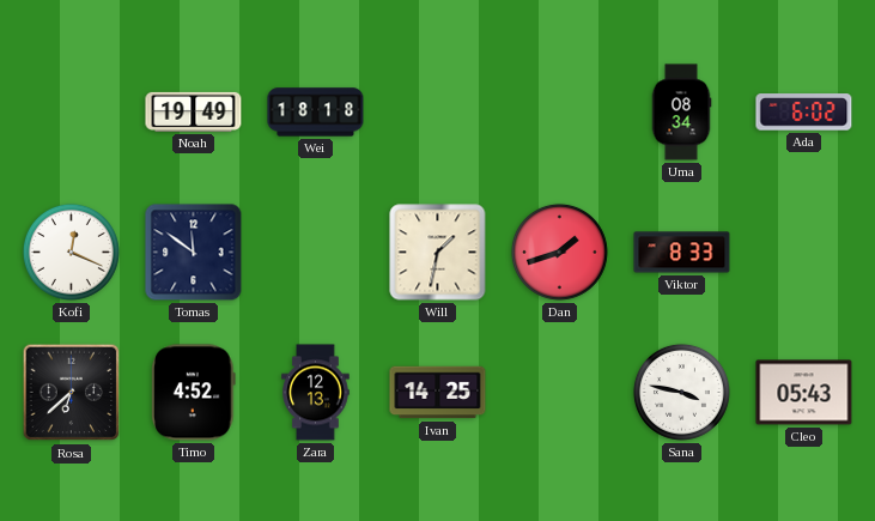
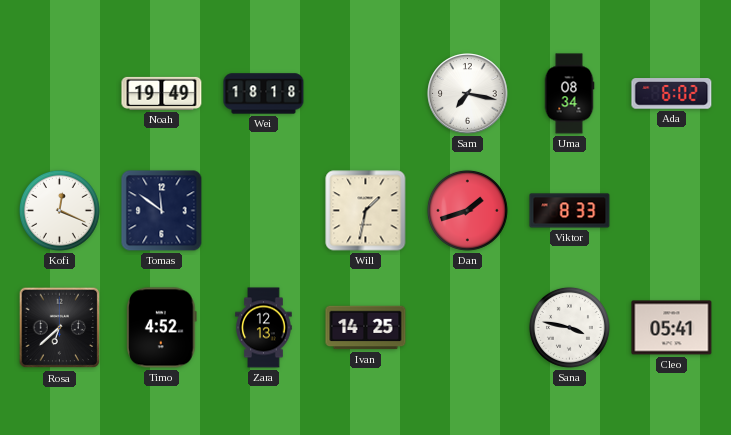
Sam: none -> 7:17 (468, 94)
Cleo: 05:43 -> 05:41 (672, 328)
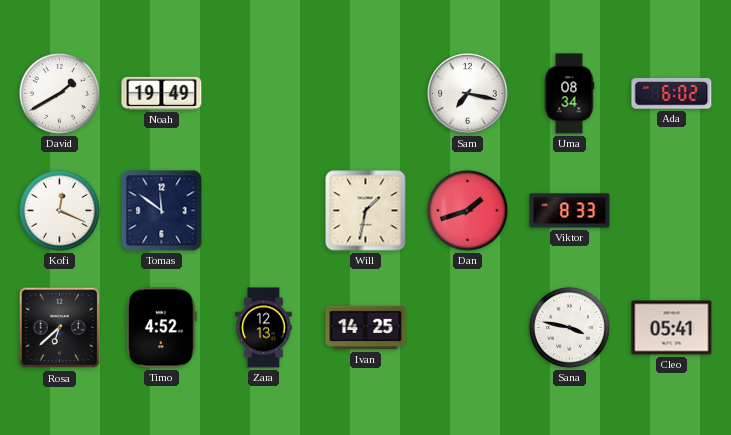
David: none -> 1:40 (59, 93)
Wei: 18:18 -> none (264, 94)
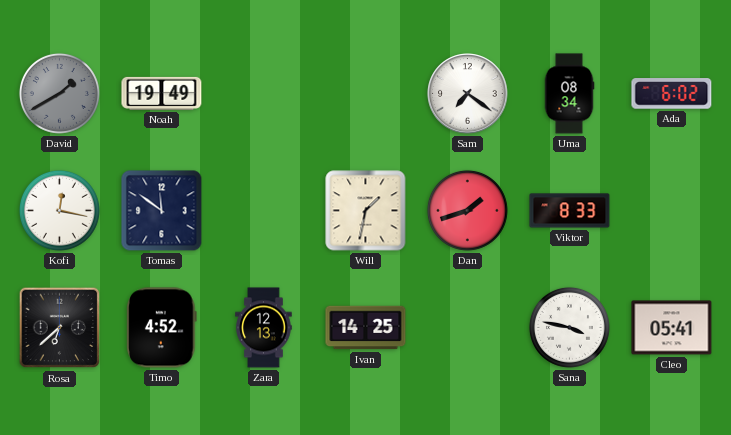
David dial: white -> grey (59, 93)
Sam: 7:17 -> 7:21 (468, 94)
Kofi: 12:19 -> 12:17 (59, 210)
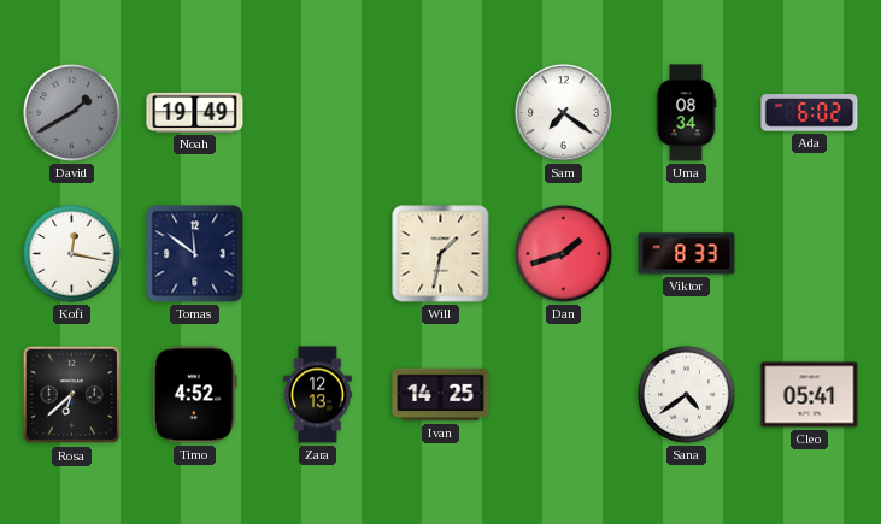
Sana: 3:47 -> 4:39 (686, 394)
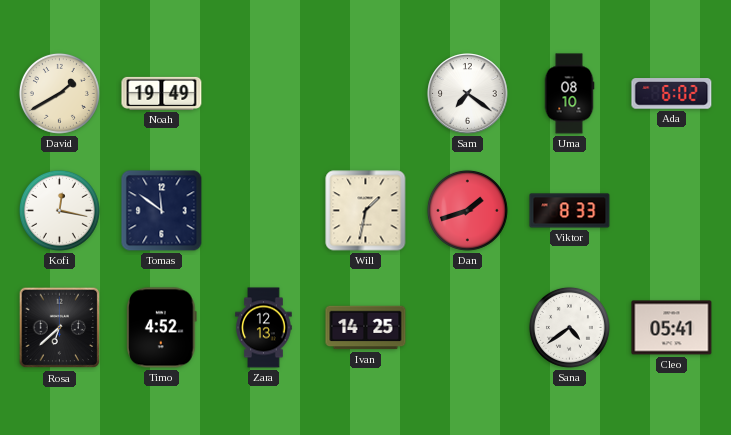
David dial: grey -> cream (59, 93)
Uma: 08:34 -> 08:10 (569, 94)
